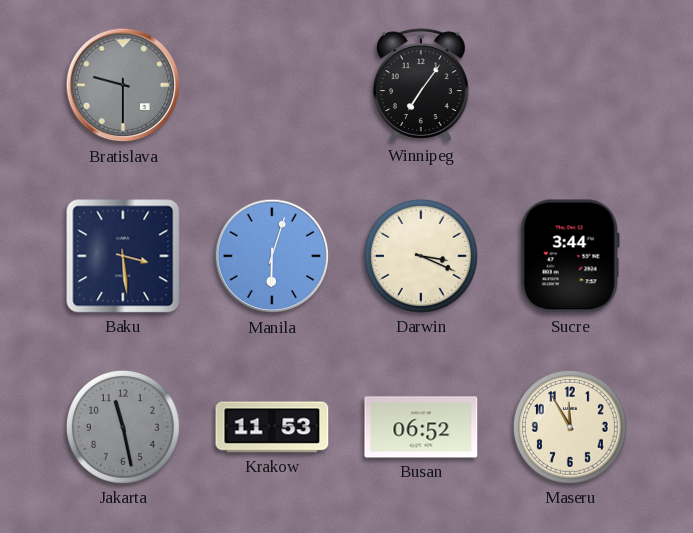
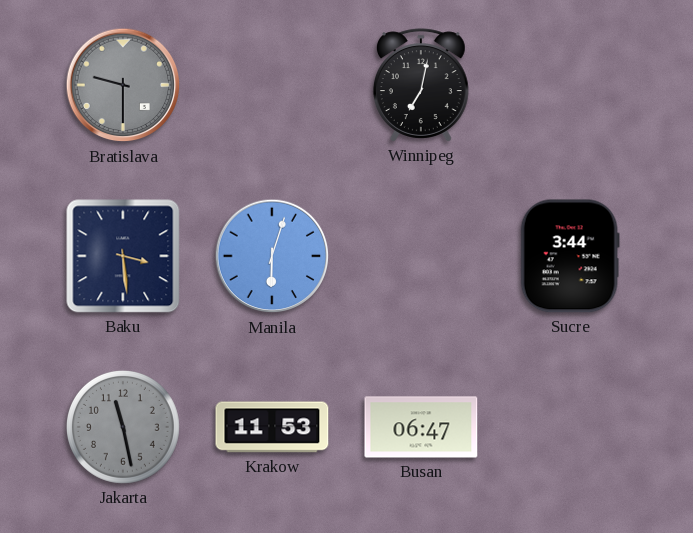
Winnipeg: 7:06 -> 7:02 (421, 85)
Darwin: 3:19 -> none (421, 256)
Busan: 06:52 -> 06:47 (421, 427)
Maseru: 11:55 -> none (570, 427)
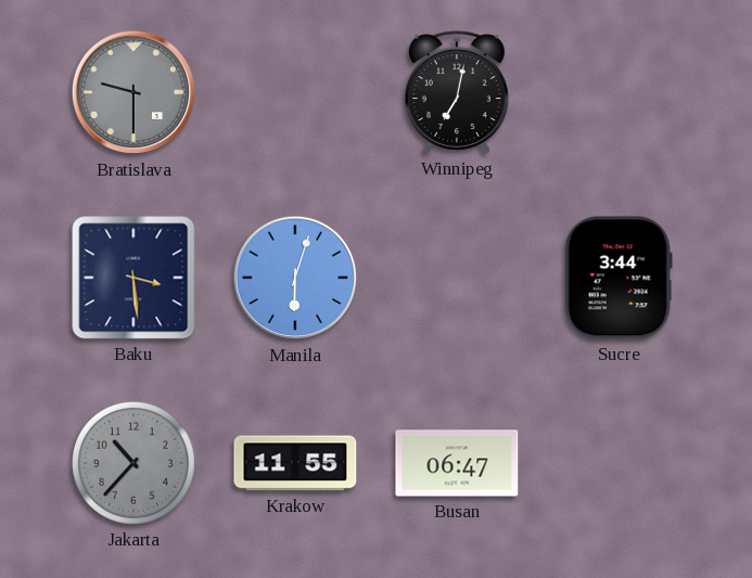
Jakarta: 11:28 -> 10:37 (133, 463)
Krakow: 11:53 -> 11:55 (295, 463)
